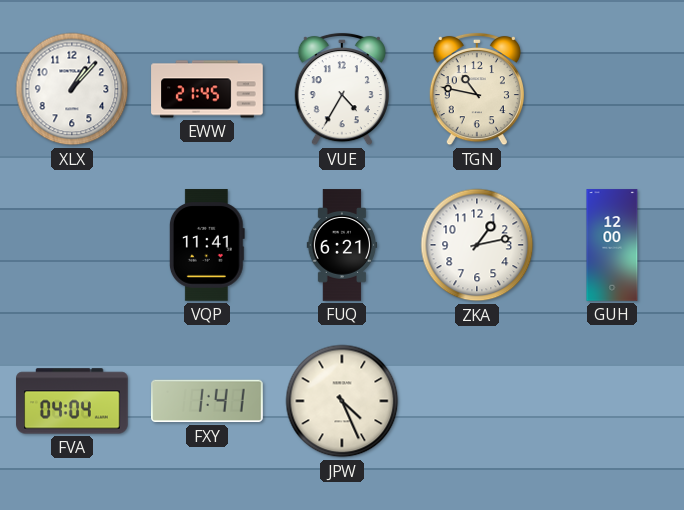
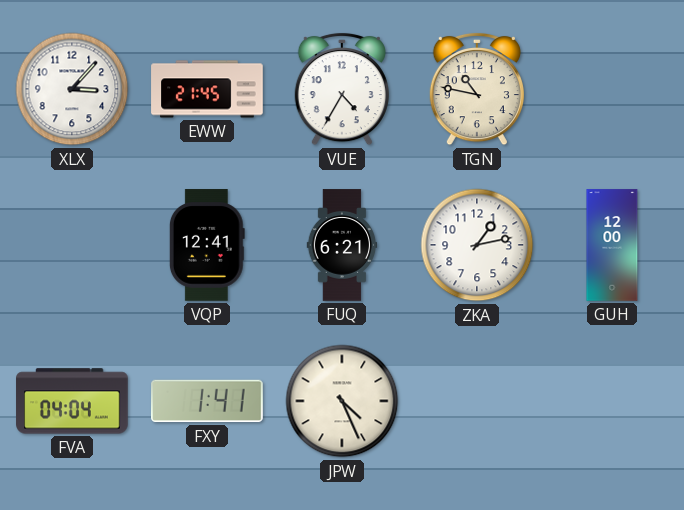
XLX: 1:07 -> 3:07 (72, 89)
VQP: 11:41 -> 12:41 (207, 245)
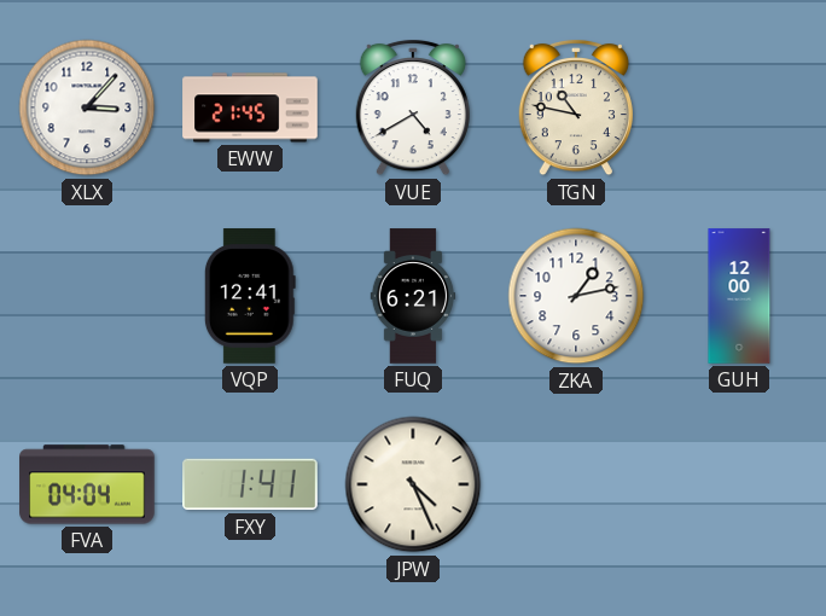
VUE: 4:35 -> 4:40 (413, 107)
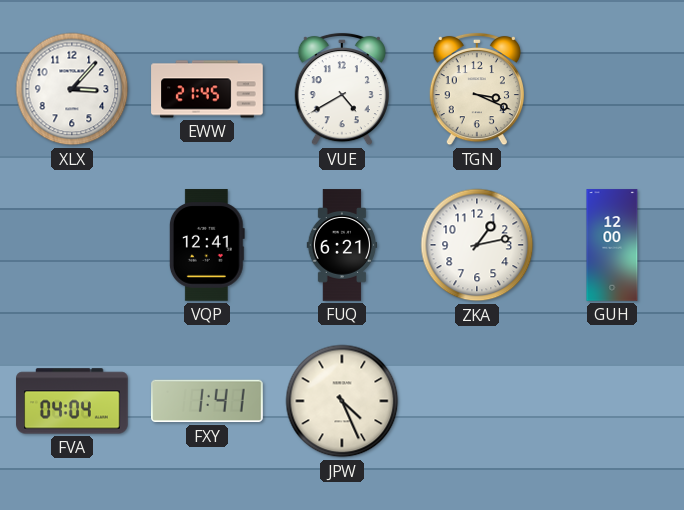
TGN: 10:47 -> 3:19 (477, 89)
